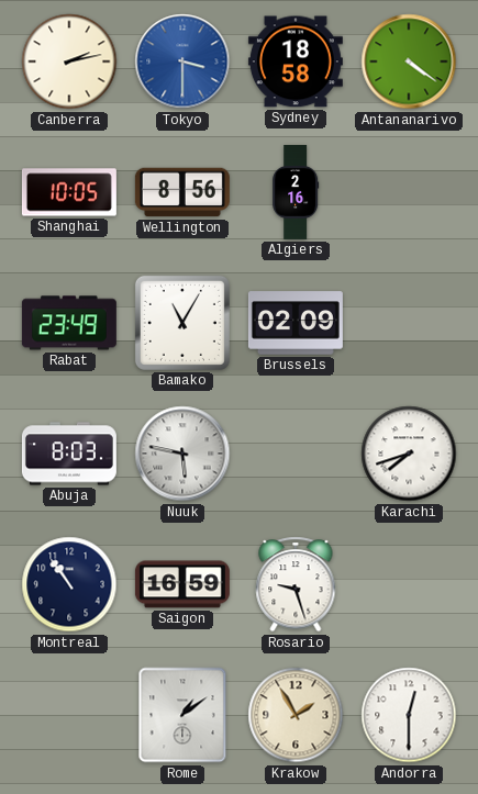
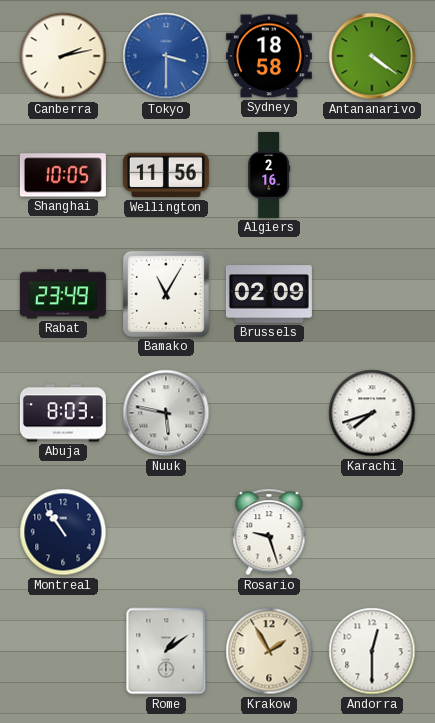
Wellington: 8:56 -> 11:56 (166, 175)
Saigon: 16:59 -> none (182, 584)
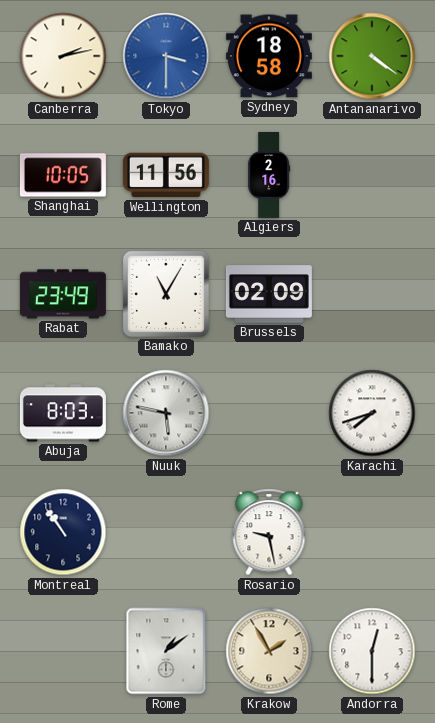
Rosario: 9:27 -> 9:28 (269, 532)
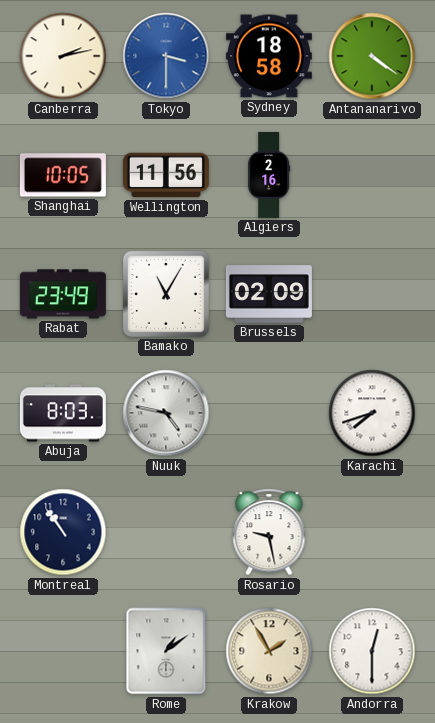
Nuuk: 5:47 -> 4:47 (166, 413)
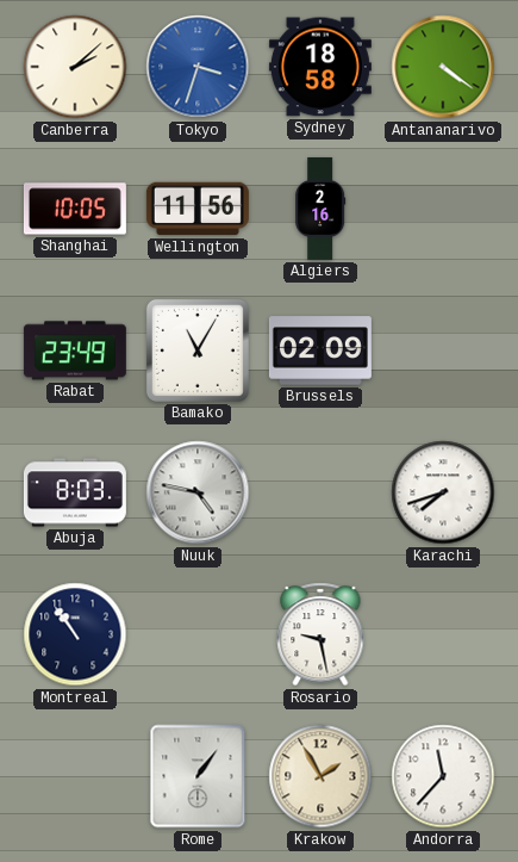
Canberra: 2:13 -> 2:08 (75, 67)
Tokyo: 3:30 -> 3:33 (198, 67)
Rome: 1:09 -> 1:06 (198, 776)
Andorra: 12:30 -> 11:37 (443, 776)
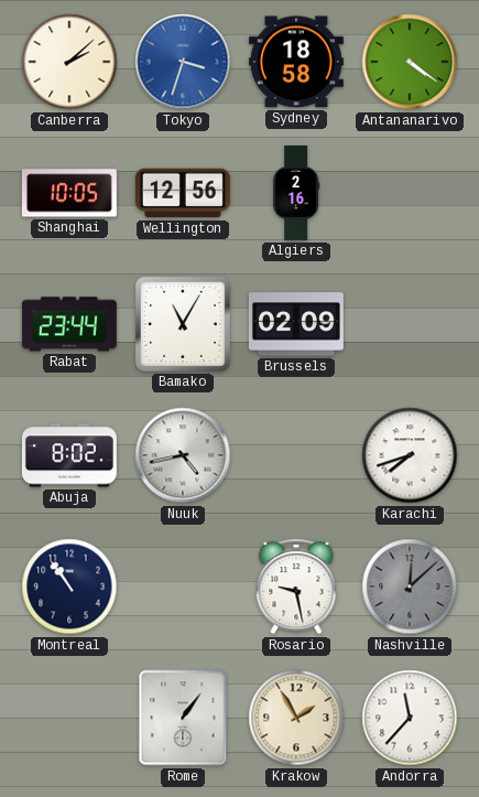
Wellington: 11:56 -> 12:56 (183, 193)
Rabat: 23:49 -> 23:44 (69, 324)
Abuja: 8:03 -> 8:02 (69, 455)
Nuuk: 4:47 -> 4:43 (183, 455)
Nashville: none -> 12:08 (410, 586)
